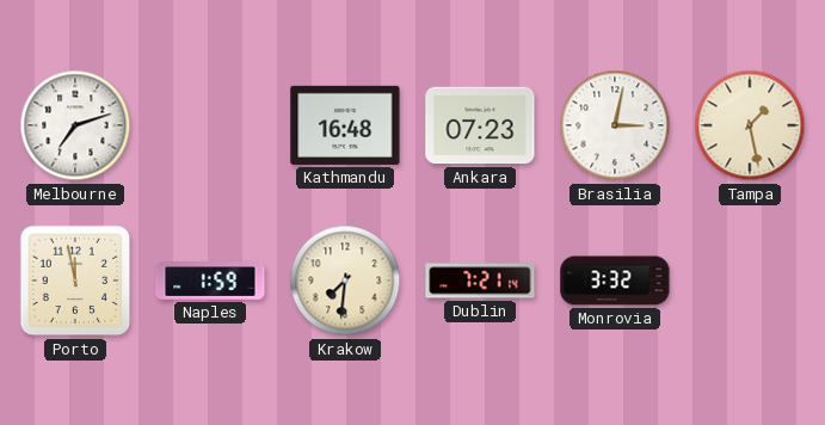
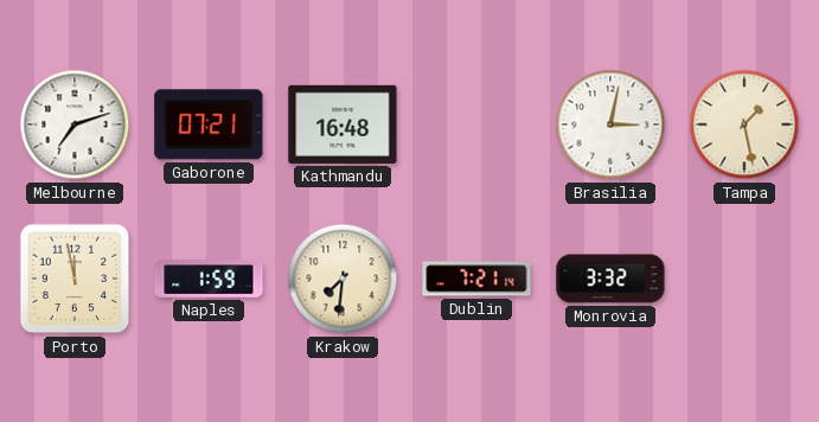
Gaborone: none -> 07:21 (209, 124)
Ankara: 07:23 -> none (480, 125)
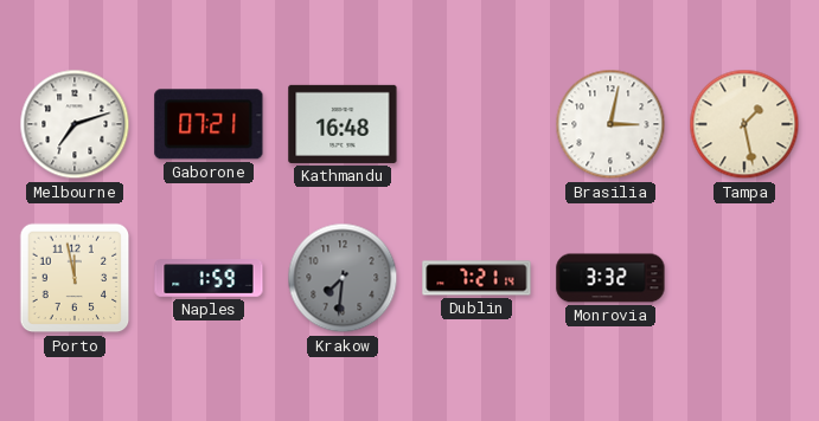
Krakow dial: cream -> grey (343, 278)
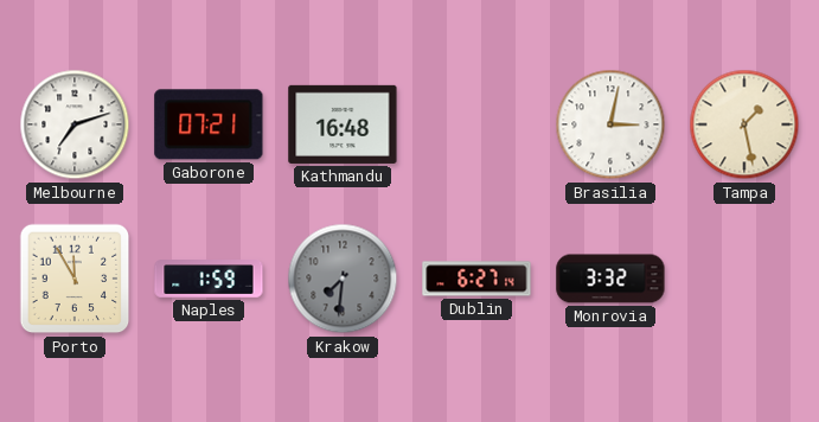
Porto: 11:58 -> 11:55 (75, 279)
Dublin: 7:21 -> 6:27 (476, 279)
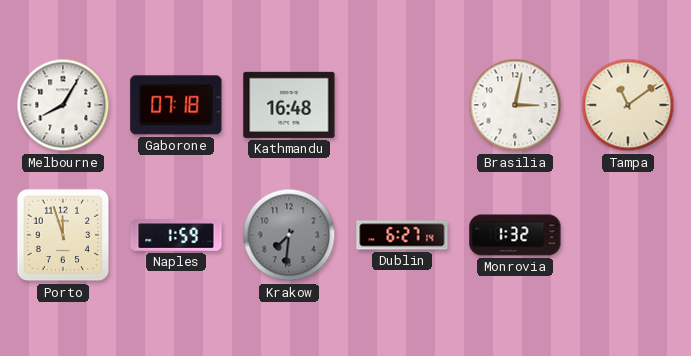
Melbourne: 7:12 -> 8:05 (63, 105)
Gaborone: 07:21 -> 07:18 (176, 105)
Tampa: 1:28 -> 11:09 (628, 105)
Porto: 11:55 -> 11:57 (63, 235)
Monrovia: 3:32 -> 1:32 (515, 235)
